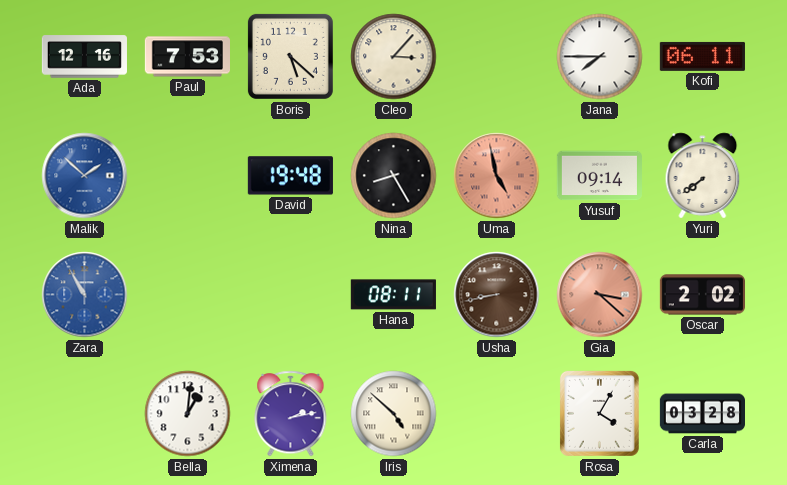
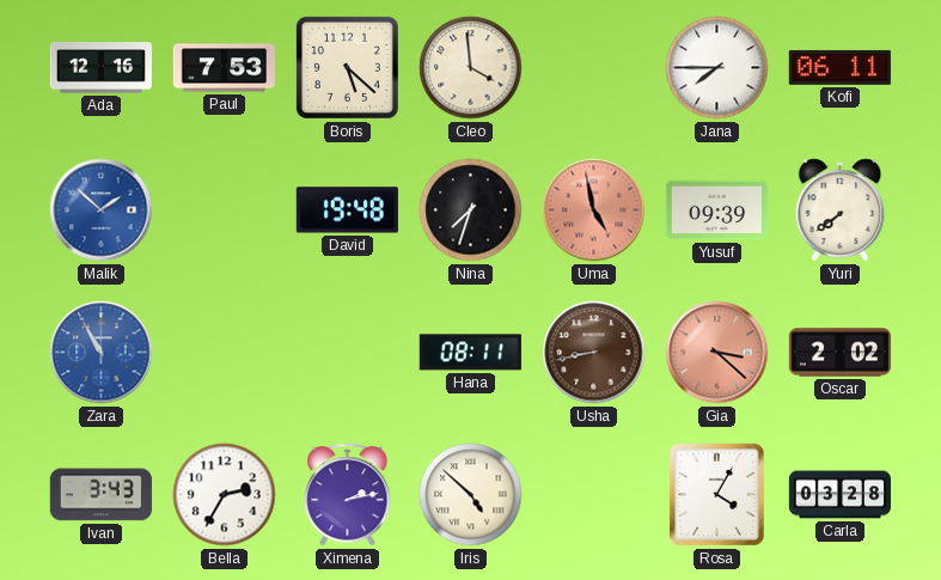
Cleo: 3:07 -> 3:59 (471, 68)
Nina: 8:25 -> 7:33 (471, 210)
Yusuf: 09:14 -> 09:39 (716, 210)
Ivan: none -> 3:43 (100, 495)
Bella: 1:01 -> 2:35 (225, 495)
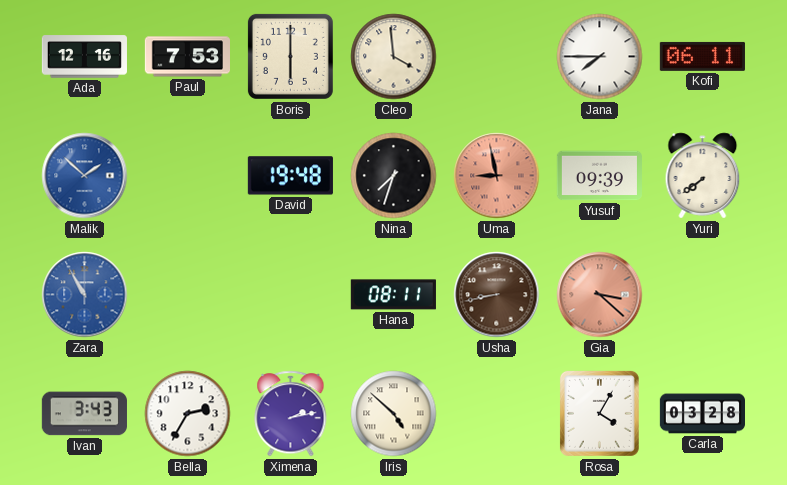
Boris: 5:22 -> 6:00 (290, 56)
Uma: 4:58 -> 8:58 (497, 176)
Oscar: 2:02 -> none (839, 353)
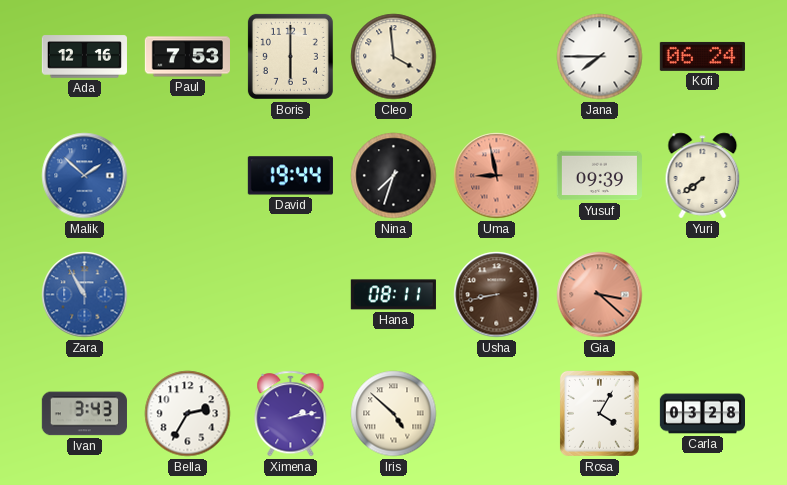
Kofi: 06:11 -> 06:24 (702, 56)
David: 19:48 -> 19:44 (290, 176)
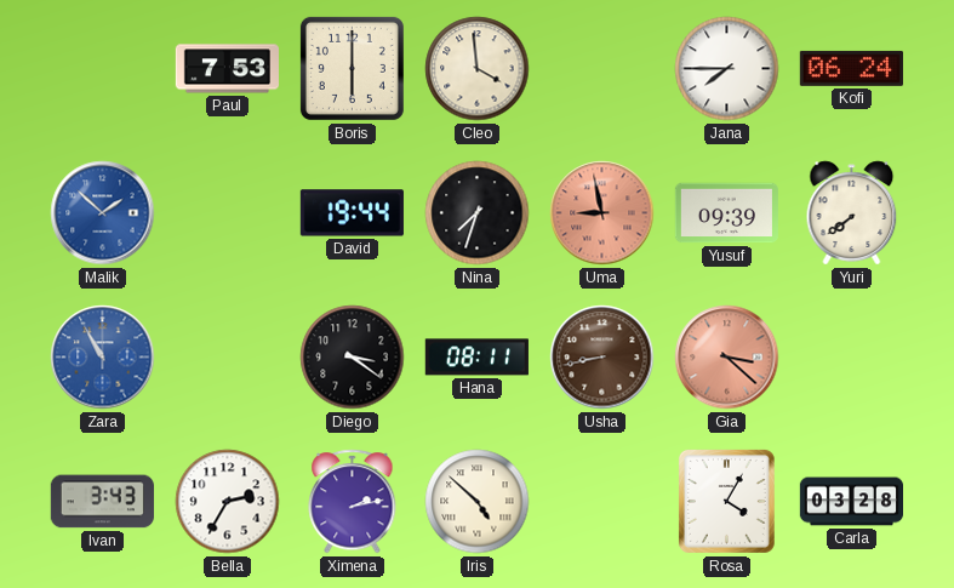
Ada: 12:16 -> none (84, 57)
Diego: none -> 3:21 (353, 358)
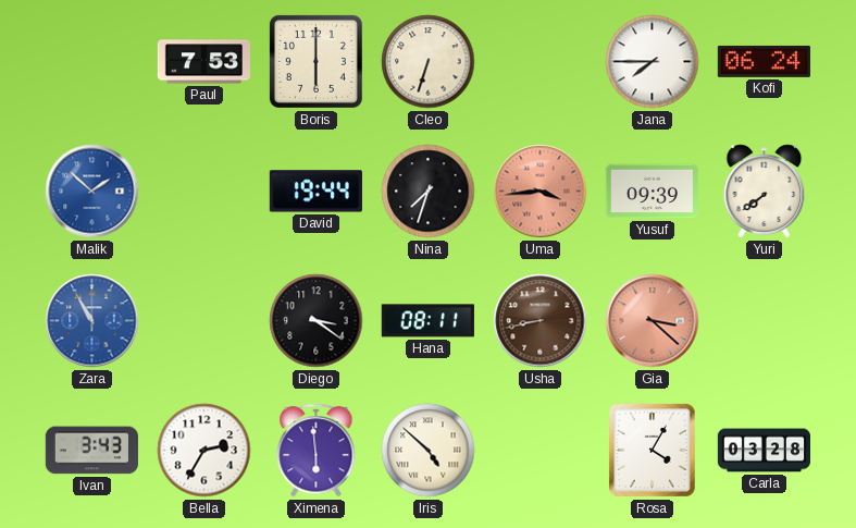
Cleo: 3:59 -> 6:33 (429, 62)
Uma: 8:58 -> 3:44 (541, 192)
Ximena: 2:13 -> 5:59 (317, 451)
